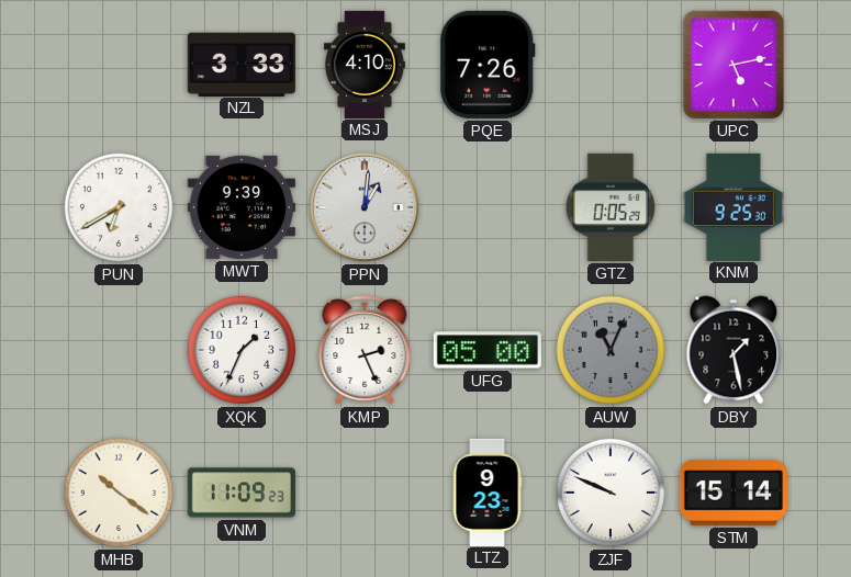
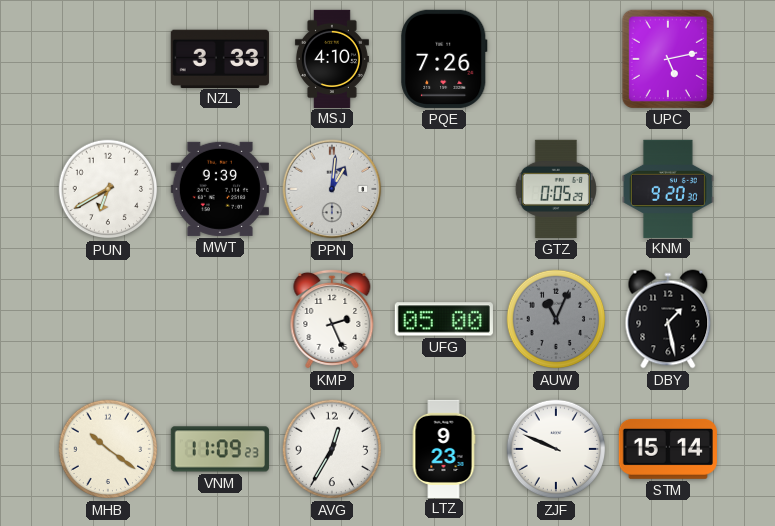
KNM: 9:25 -> 9:20 (668, 188)
XQK: 1:34 -> none (242, 350)
AVG: none -> 12:35 (332, 449)
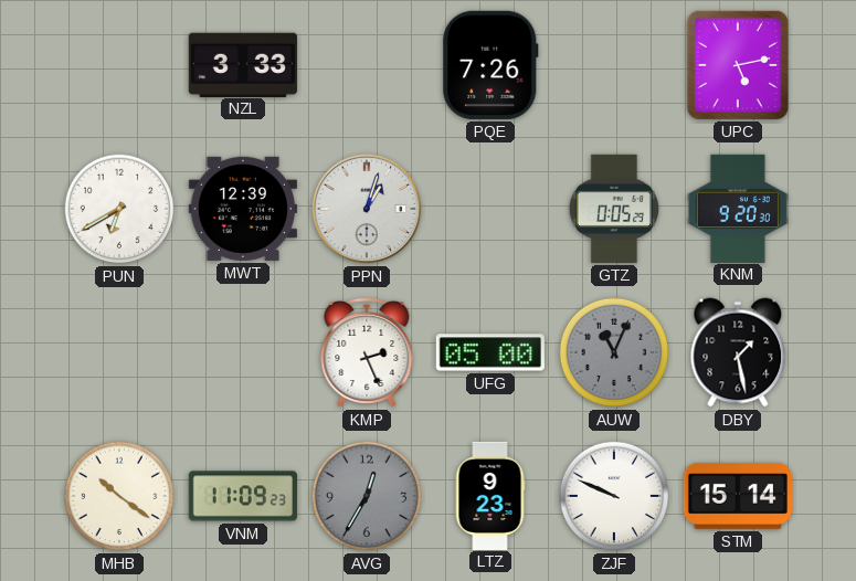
MSJ: 4:10 -> none (332, 58)
MWT: 9:39 -> 12:39 (243, 209)
PPN: 1:01 -> 1:03 (367, 209)
AVG dial: white -> grey (367, 496)
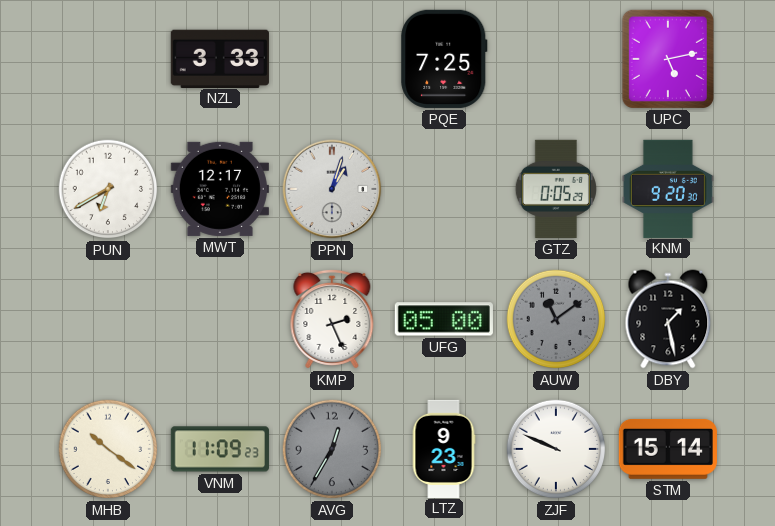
PQE: 7:26 -> 7:25 (444, 59)
MWT: 12:39 -> 12:17 (220, 189)
AUW: 11:04 -> 11:09 (556, 319)
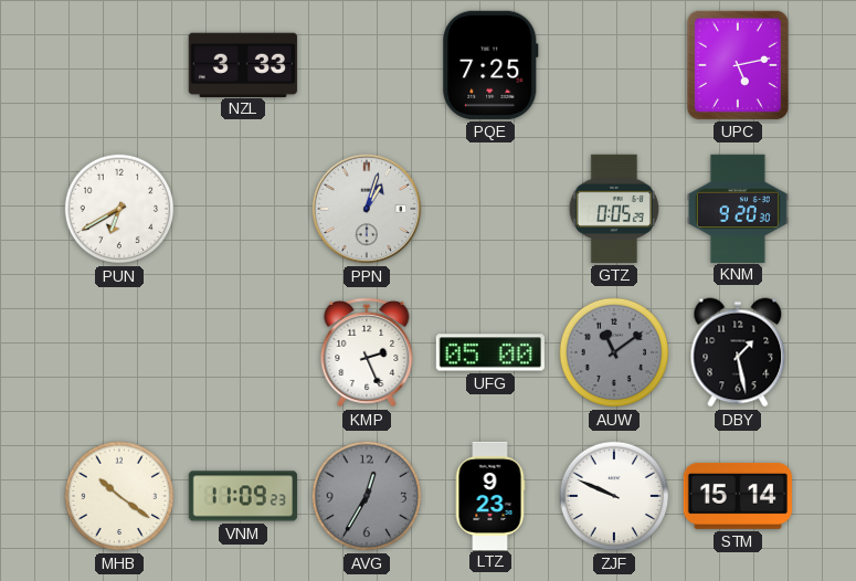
MWT: 12:17 -> none (220, 189)
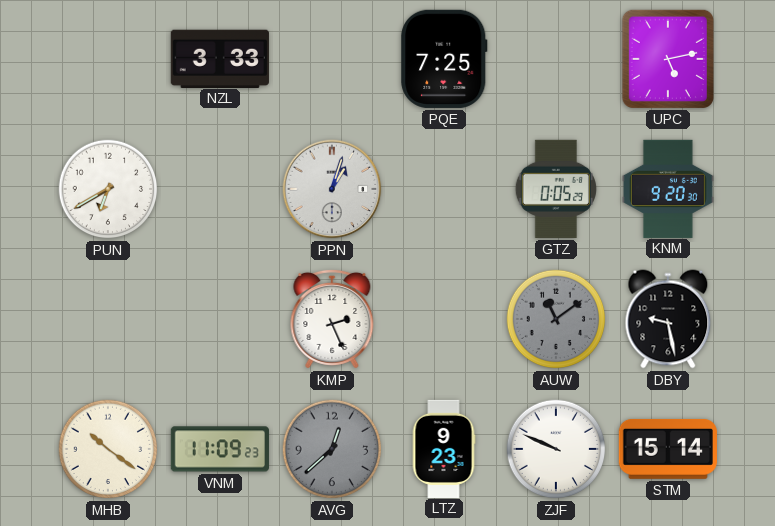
UFG: 05:00 -> none (490, 352)
DBY: 1:28 -> 9:28 (668, 319)
AVG: 12:35 -> 12:38 (332, 449)
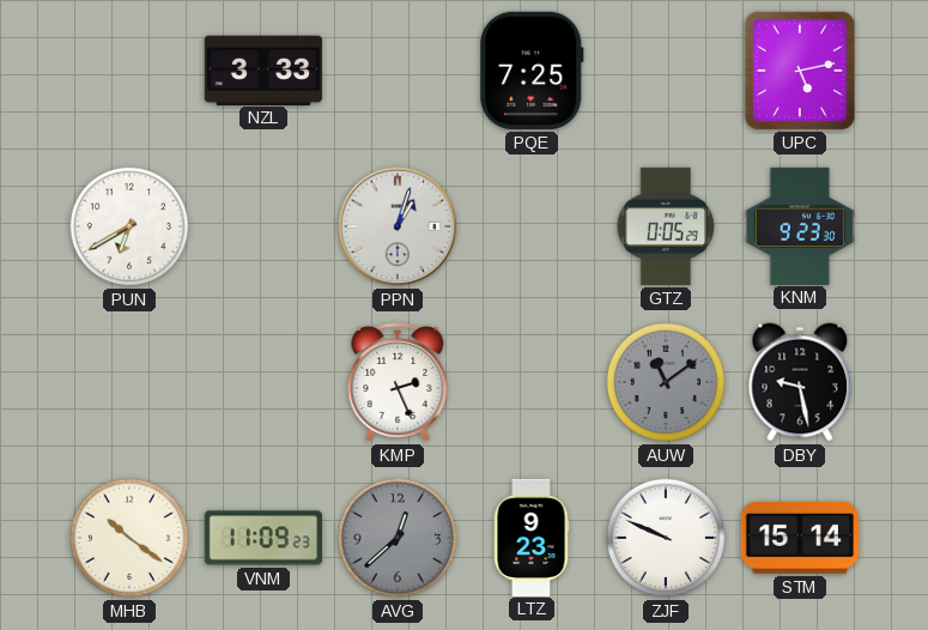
KNM: 9:20 -> 9:23 (800, 225)
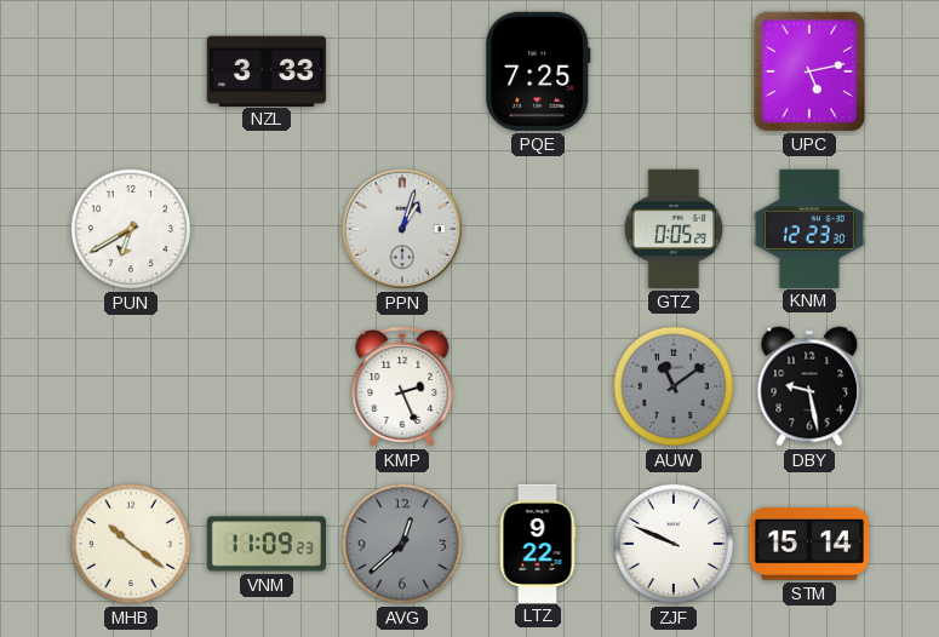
KNM: 9:23 -> 12:23 (809, 228)
LTZ: 9:23 -> 9:22 (538, 543)
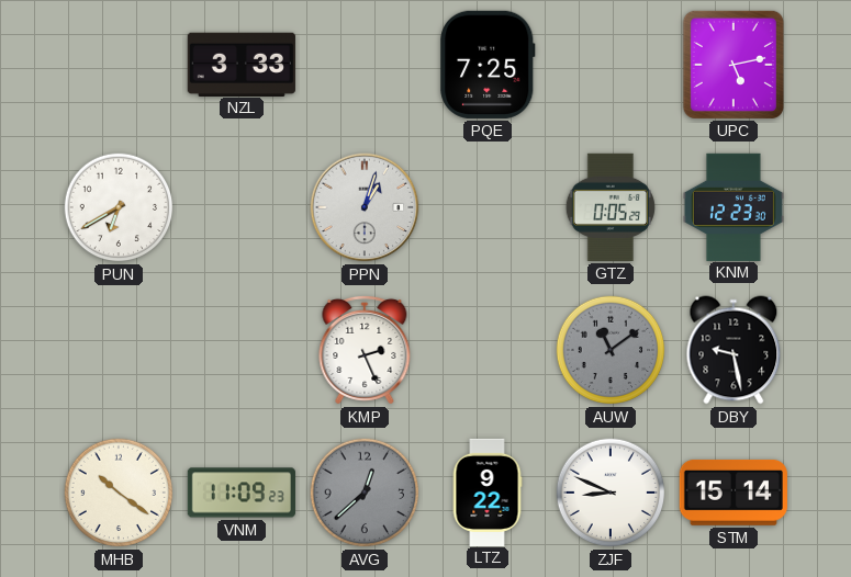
ZJF: 9:49 -> 8:49 (611, 493)
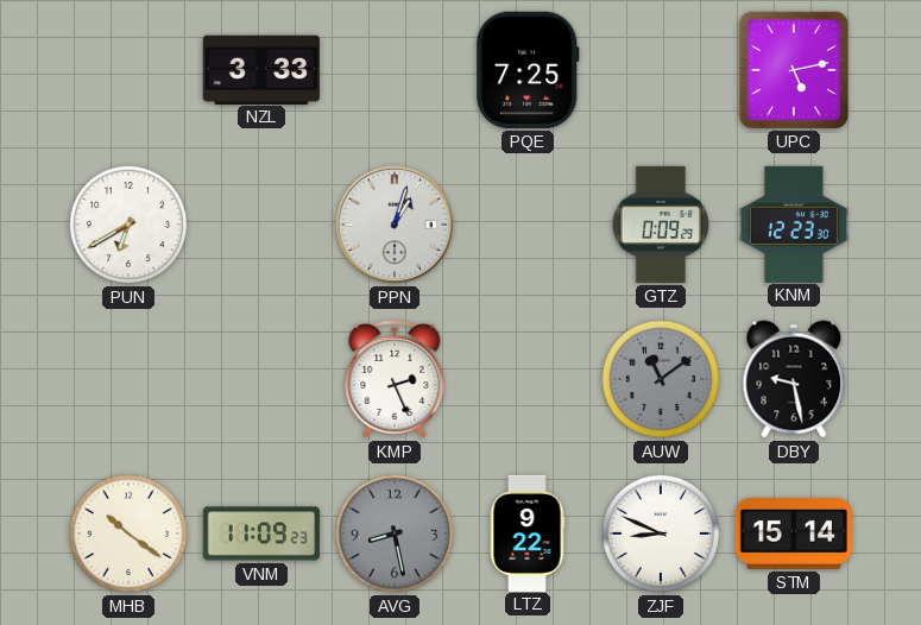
GTZ: 0:05 -> 0:09 (661, 225)
AVG: 12:38 -> 8:28 (395, 534)
